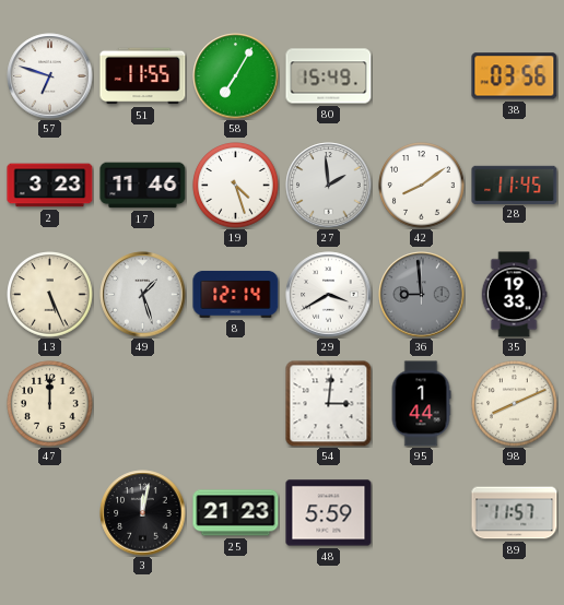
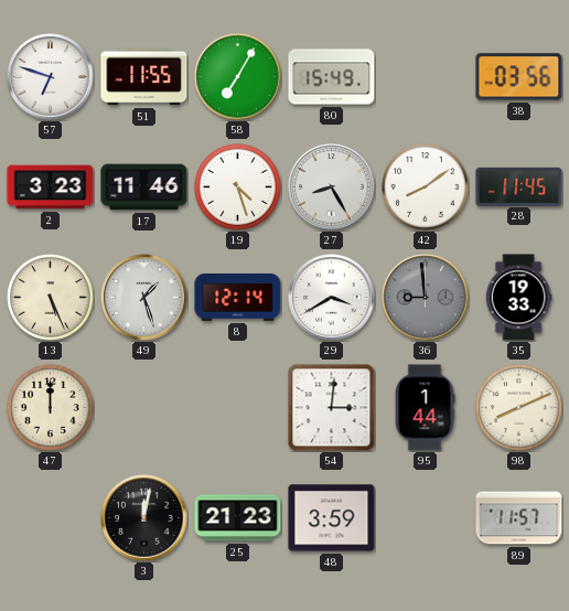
27: 1:59 -> 8:25 (332, 187)
48: 5:59 -> 3:59 (332, 518)
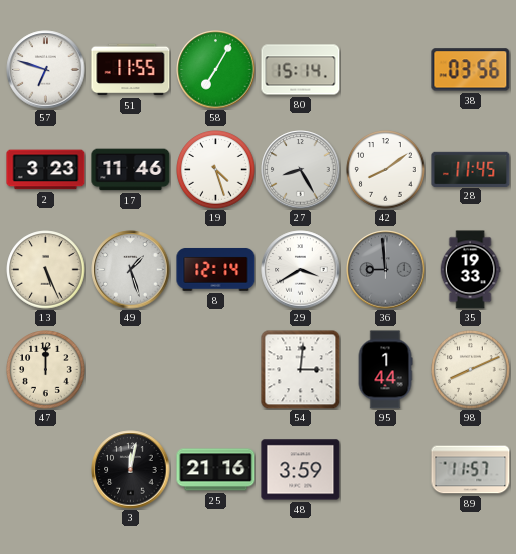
80: 15:49 -> 15:14 (301, 70)
25: 21:23 -> 21:16 (216, 470)
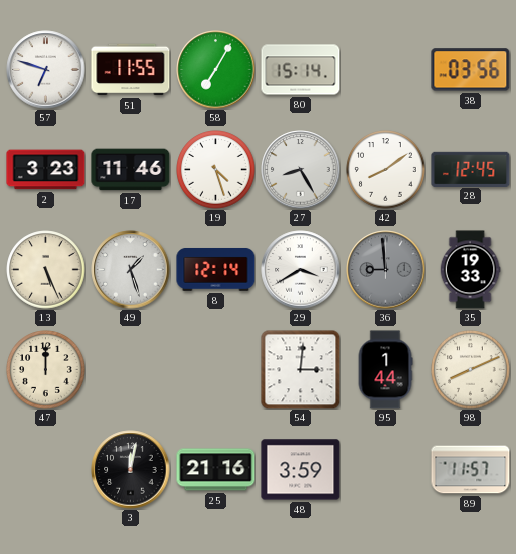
28: 11:45 -> 12:45 (471, 169)
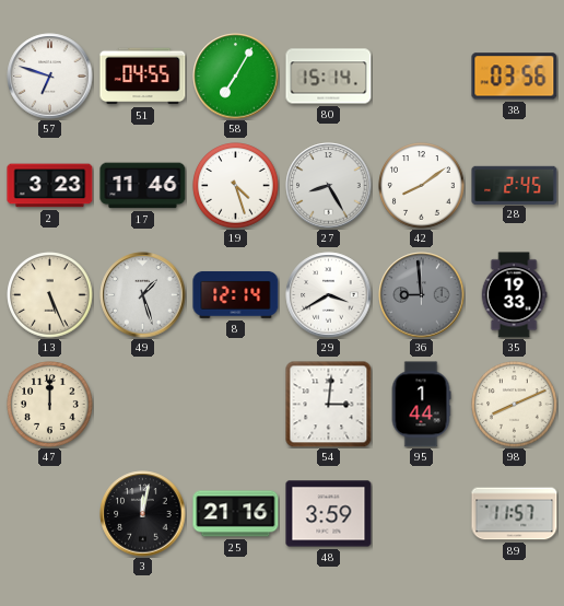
51: 11:55 -> 04:55 (143, 77)
28: 12:45 -> 2:45 (515, 185)
